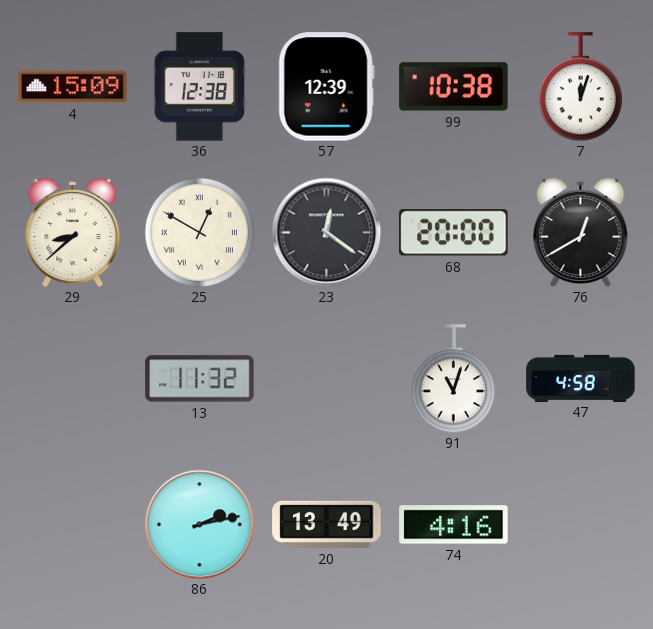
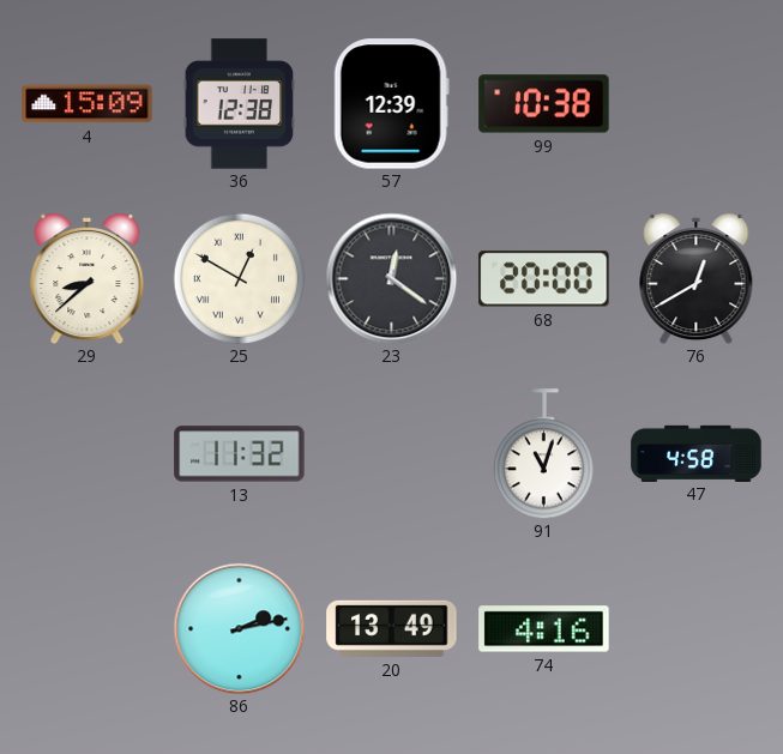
7: 12:03 -> none (580, 87)
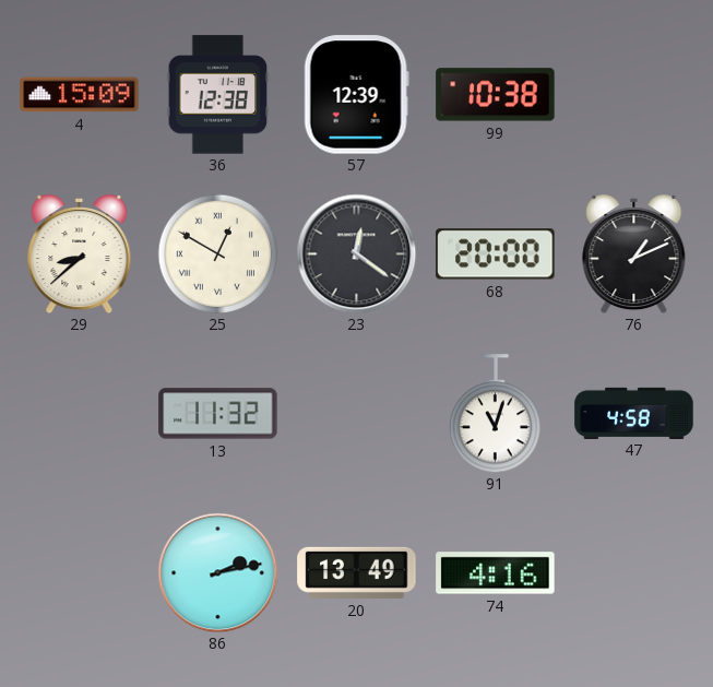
76: 12:40 -> 1:11 (634, 254)
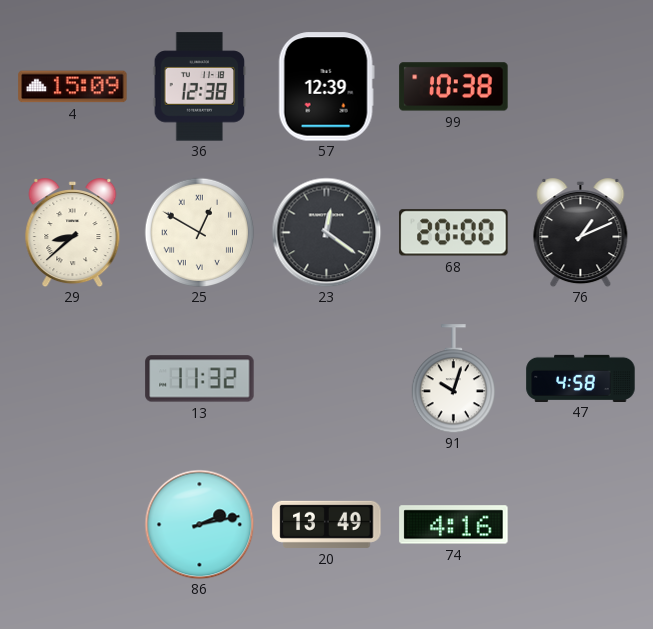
91: 11:03 -> 10:03 (453, 379)
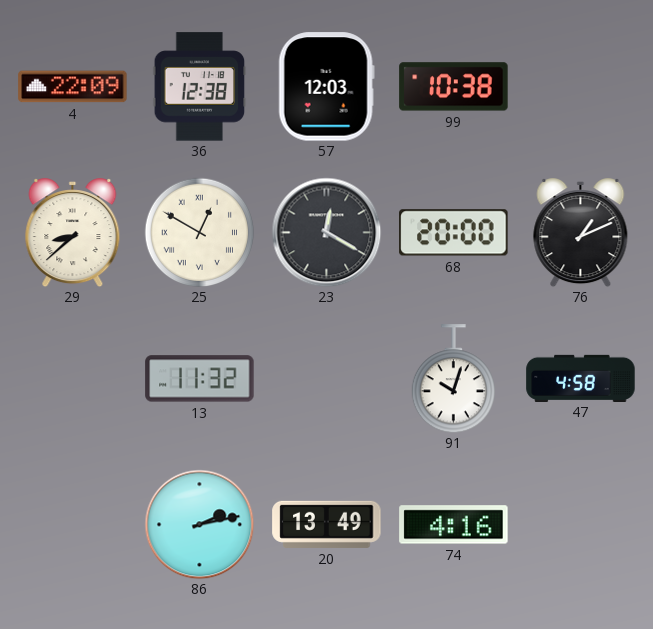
4: 15:09 -> 22:09 (73, 87)
57: 12:39 -> 12:03 (326, 87)
23: 12:21 -> 12:20 (326, 232)
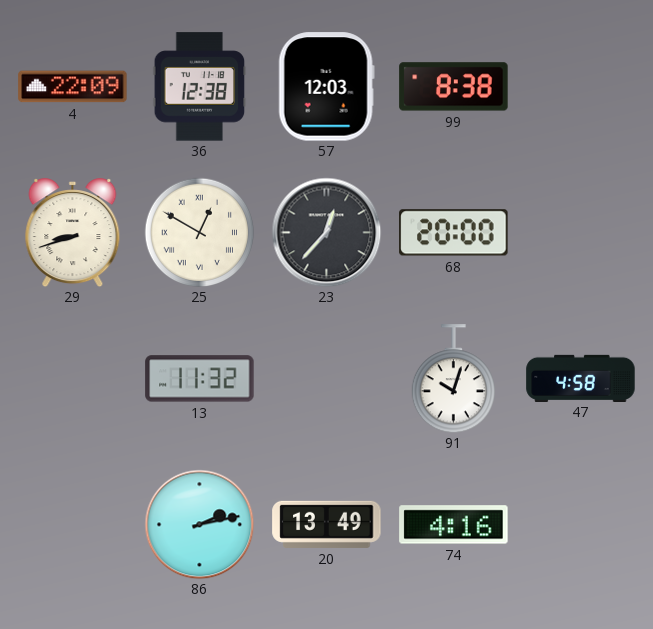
99: 10:38 -> 8:38 (454, 87)
29: 8:38 -> 8:42 (73, 233)
23: 12:20 -> 12:37 (326, 232)
76: 1:11 -> none (581, 233)
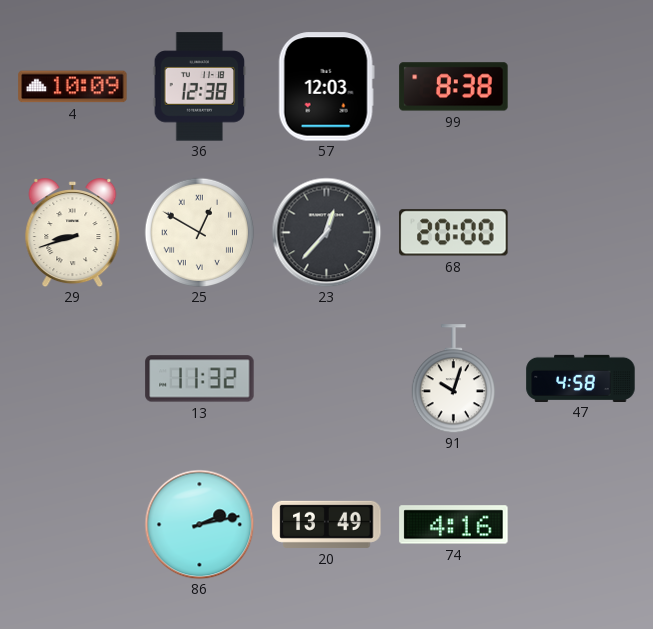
4: 22:09 -> 10:09 (73, 87)
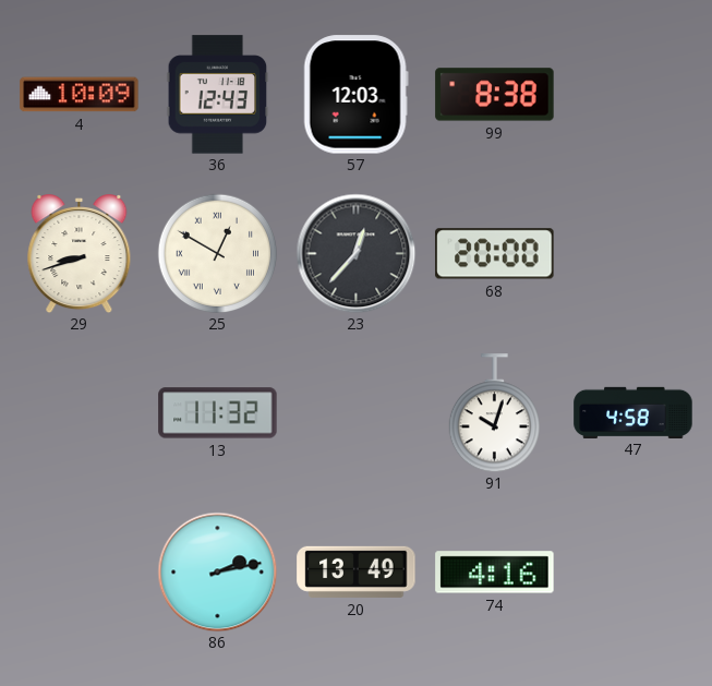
36: 12:38 -> 12:43 (218, 95)
